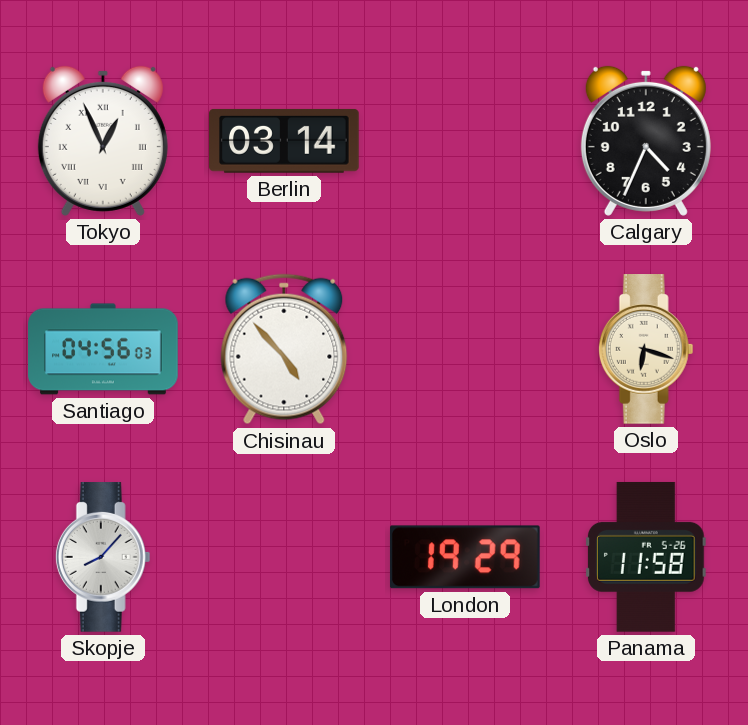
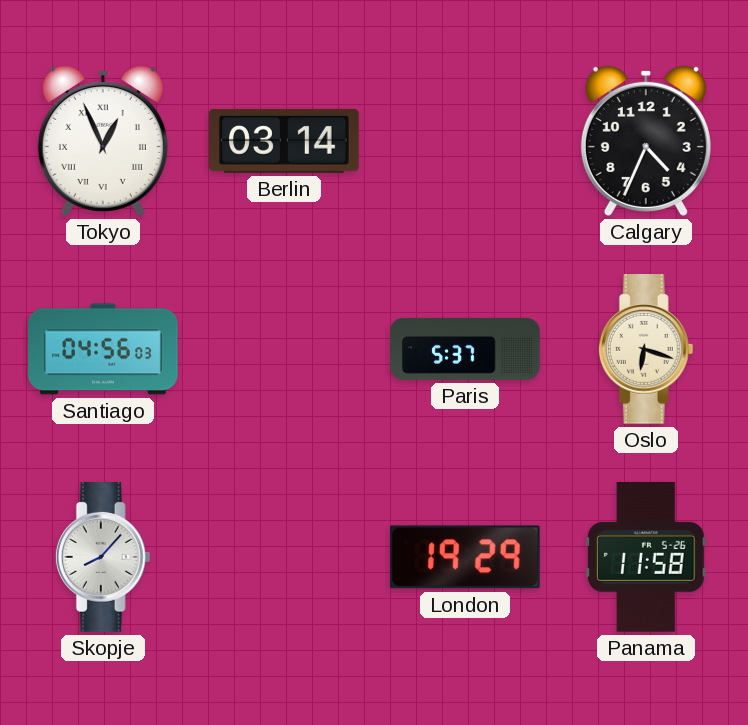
Chisinau: 4:53 -> none (284, 349)
Paris: none -> 5:37 (465, 349)
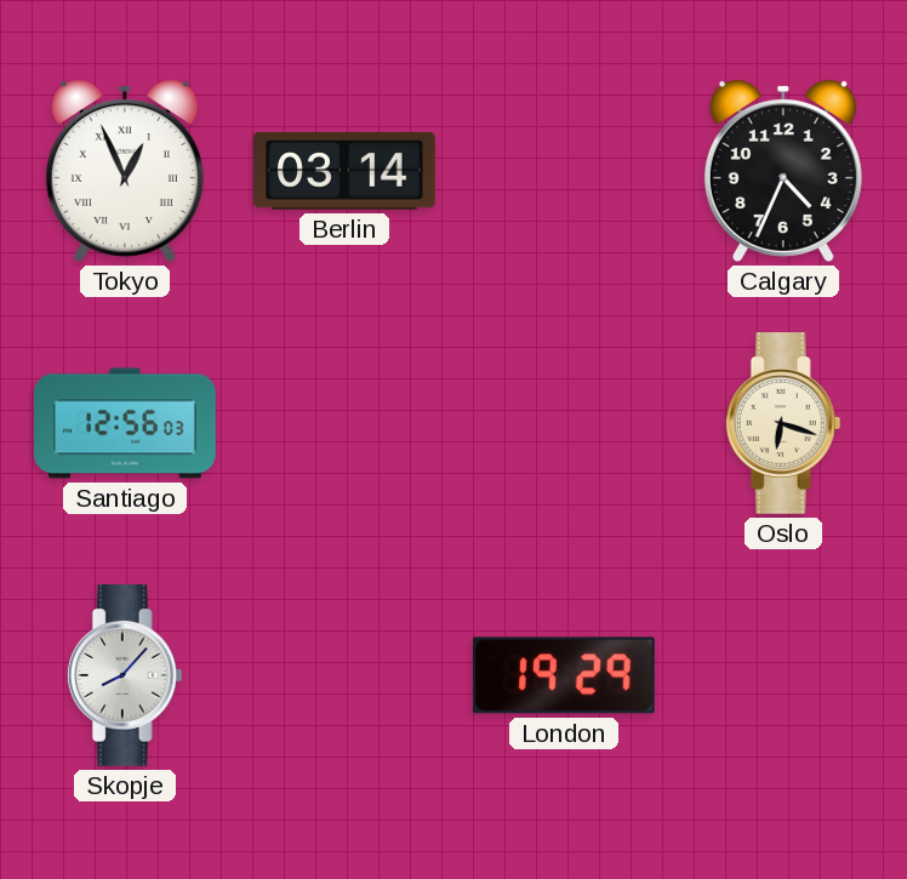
Santiago: 04:56 -> 12:56 (125, 423)
Paris: 5:37 -> none (465, 349)
Panama: 11:58 -> none (647, 557)
